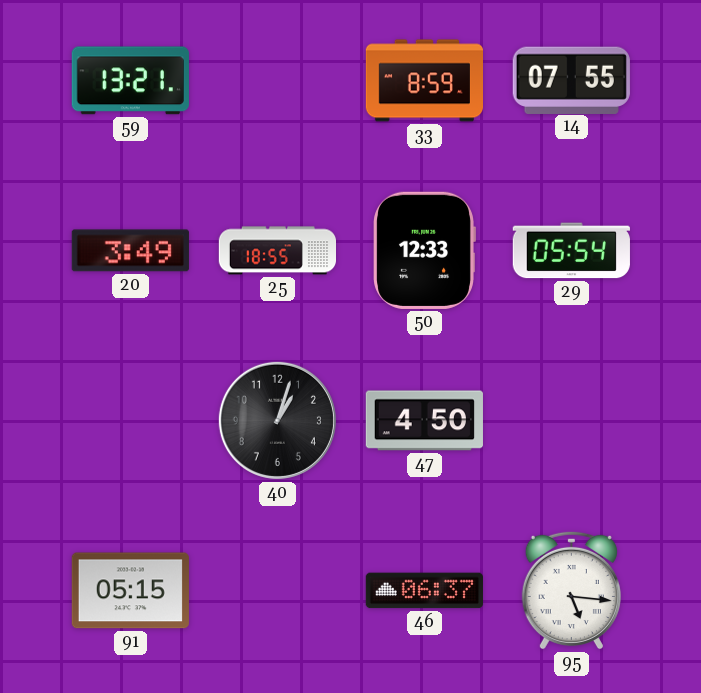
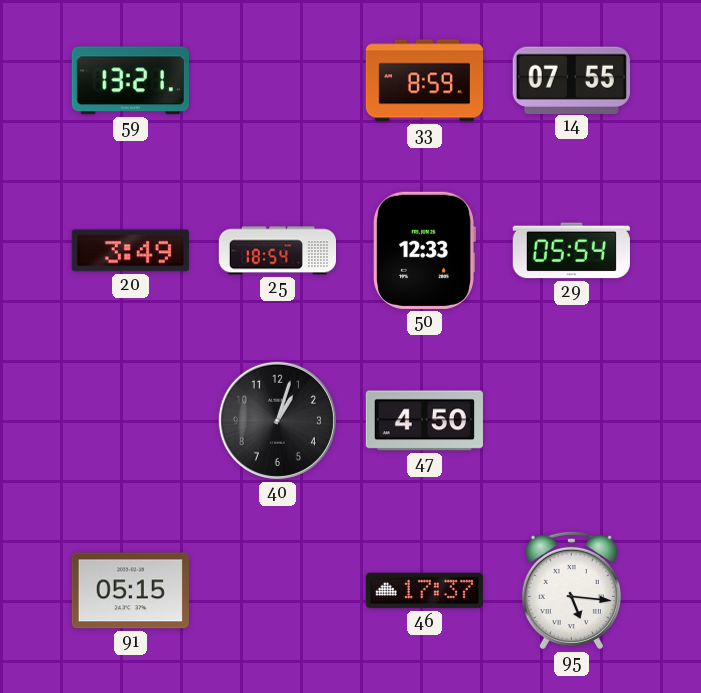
25: 18:55 -> 18:54 (277, 251)
46: 06:37 -> 17:37 (424, 591)
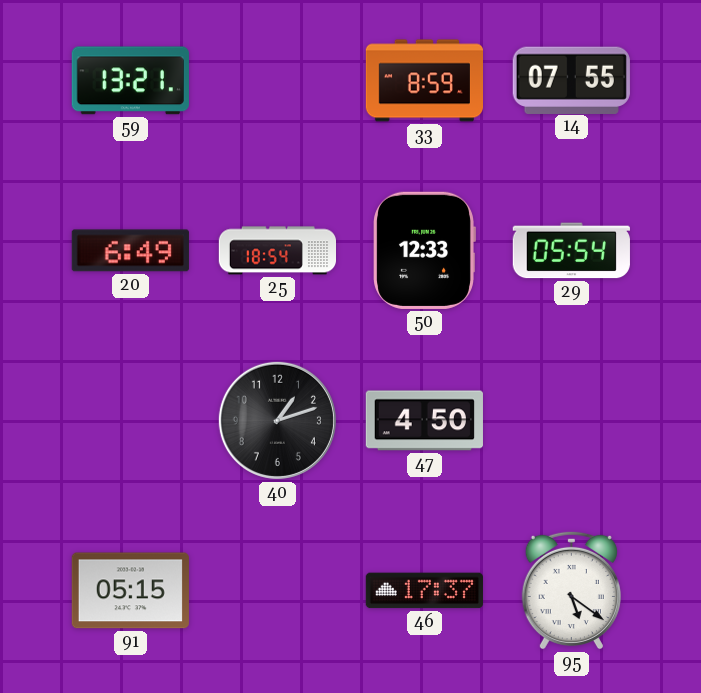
20: 3:49 -> 6:49 (130, 251)
40: 1:03 -> 1:12 (277, 420)
95: 5:16 -> 5:21 (571, 590)
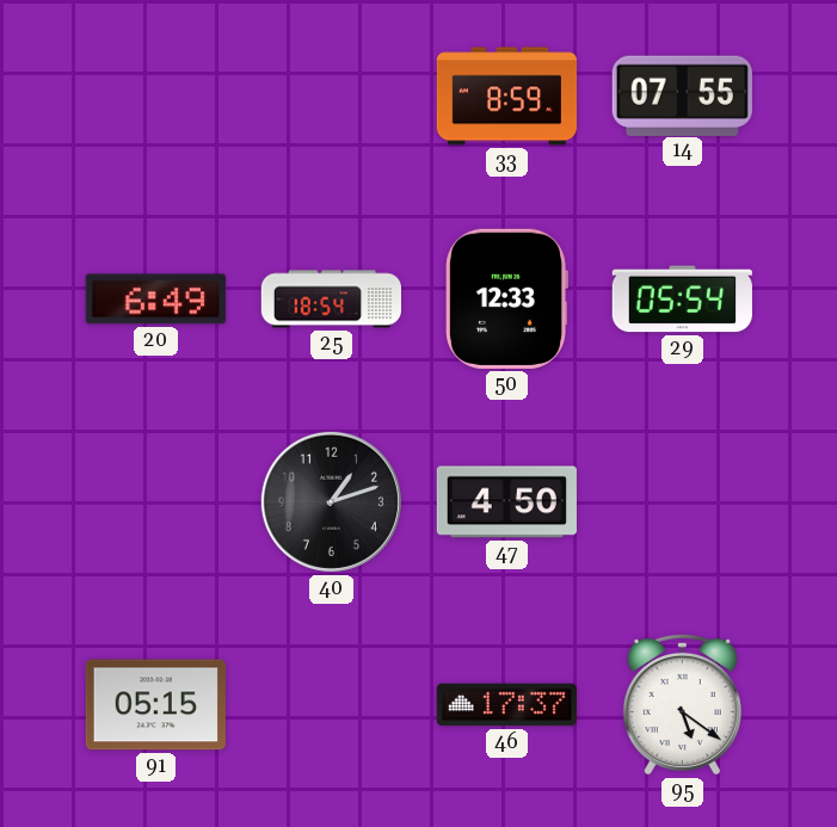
59: 13:21 -> none (130, 81)
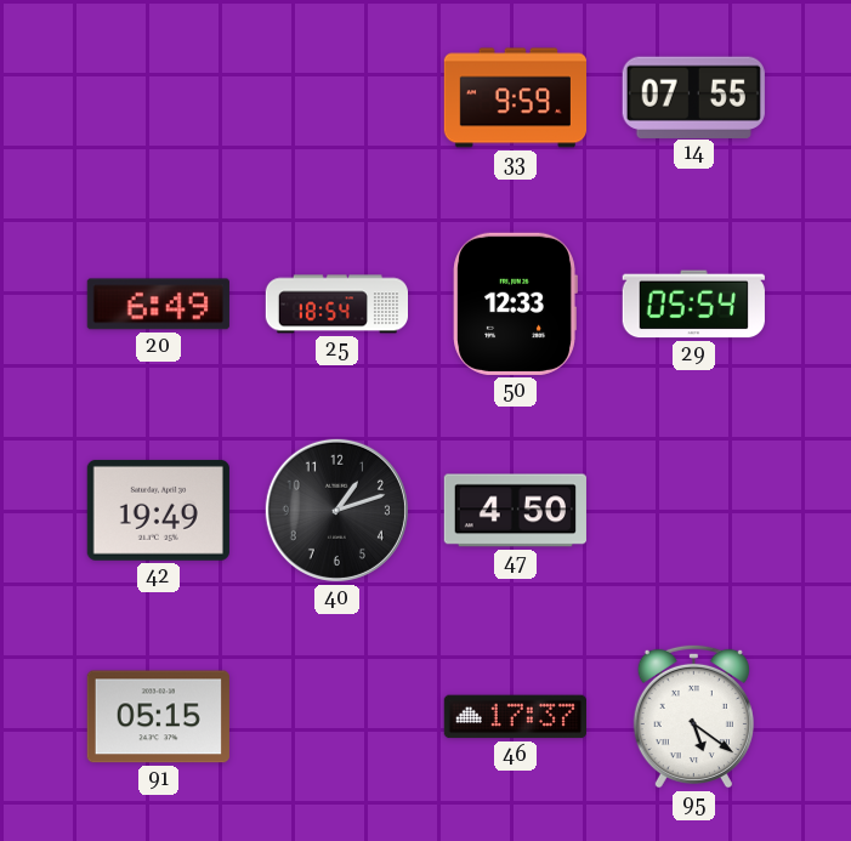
33: 8:59 -> 9:59 (515, 98)
42: none -> 19:49 (158, 510)
